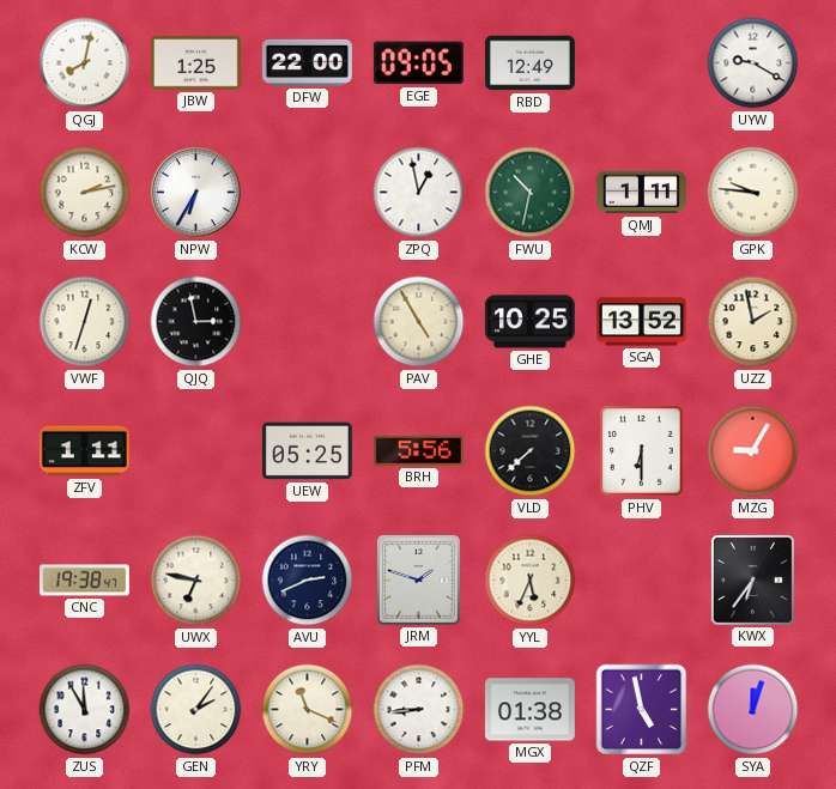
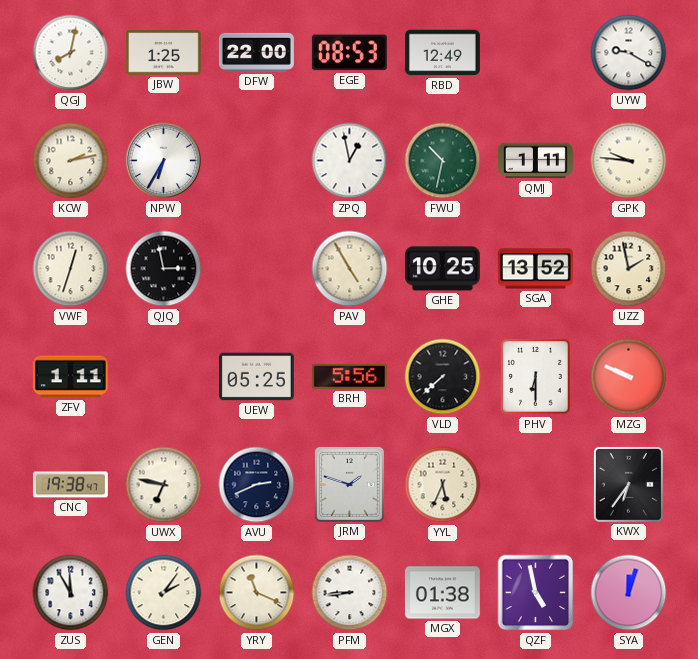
EGE: 09:05 -> 08:53 (349, 53)
MZG: 9:05 -> 9:49 (629, 377)
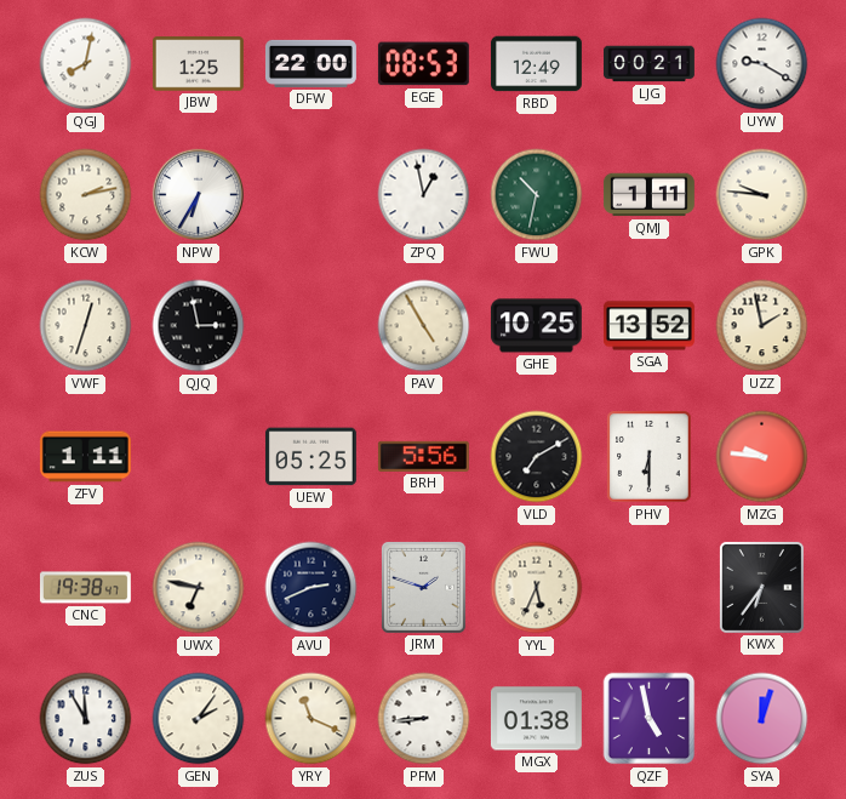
LJG: none -> 00:21 (650, 64)
VLD: 7:38 -> 7:10 (537, 457)
MZG: 9:49 -> 9:46 (762, 457)
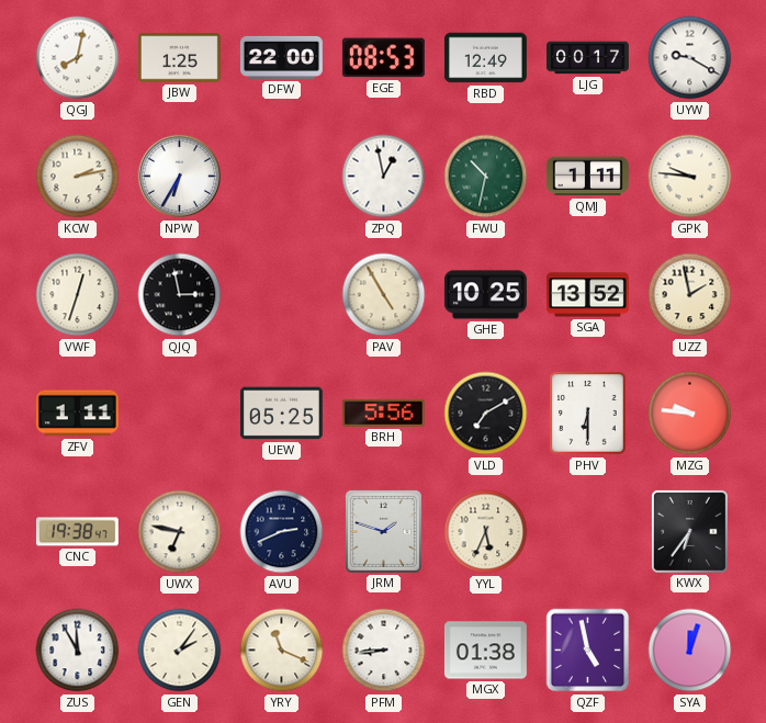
LJG: 00:21 -> 00:17 (588, 58)
